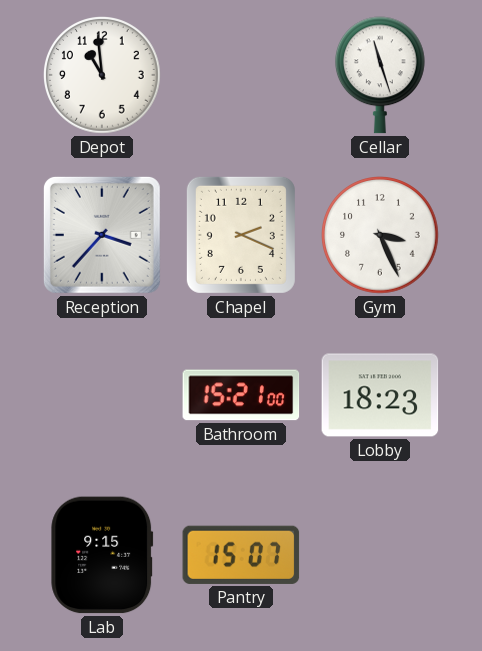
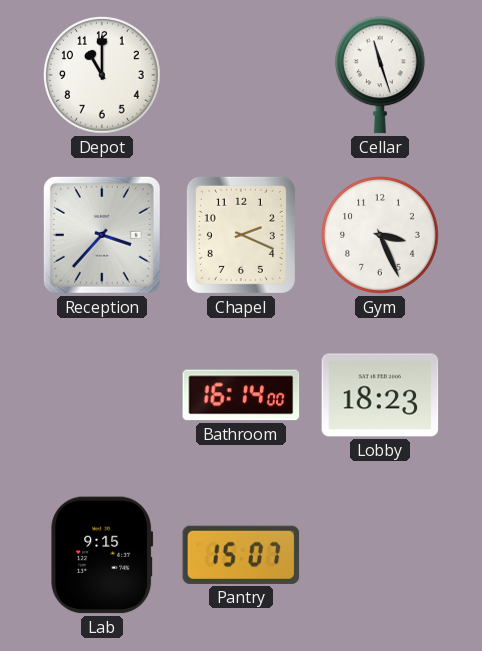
Depot: 10:59 -> 11:00 (103, 76)
Bathroom: 15:21 -> 16:14 (241, 395)
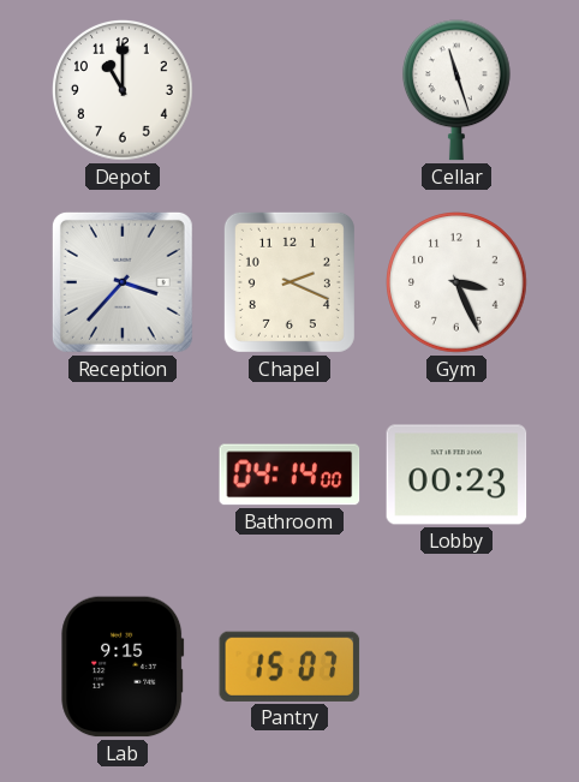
Bathroom: 16:14 -> 04:14 (289, 474)
Lobby: 18:23 -> 00:23 (456, 474)
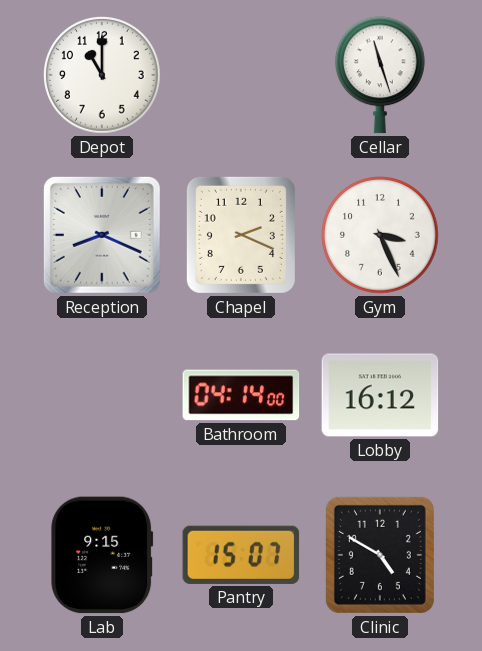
Reception: 3:37 -> 8:19 (102, 235)
Lobby: 00:23 -> 16:12 (380, 395)
Clinic: none -> 4:50 (380, 555)
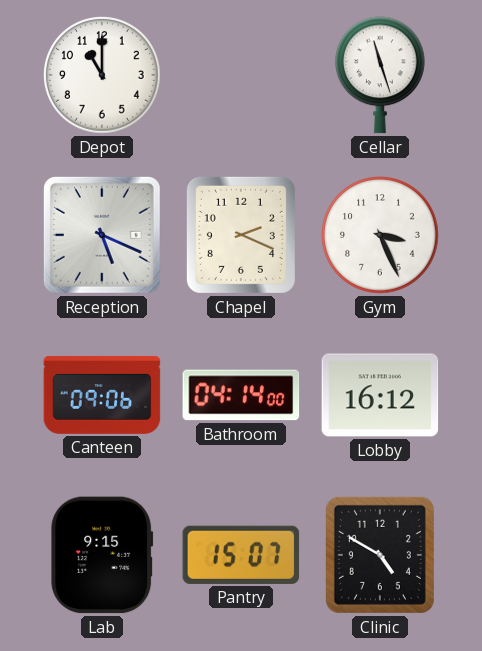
Reception: 8:19 -> 5:19 (102, 235)
Canteen: none -> 09:06 (102, 395)
